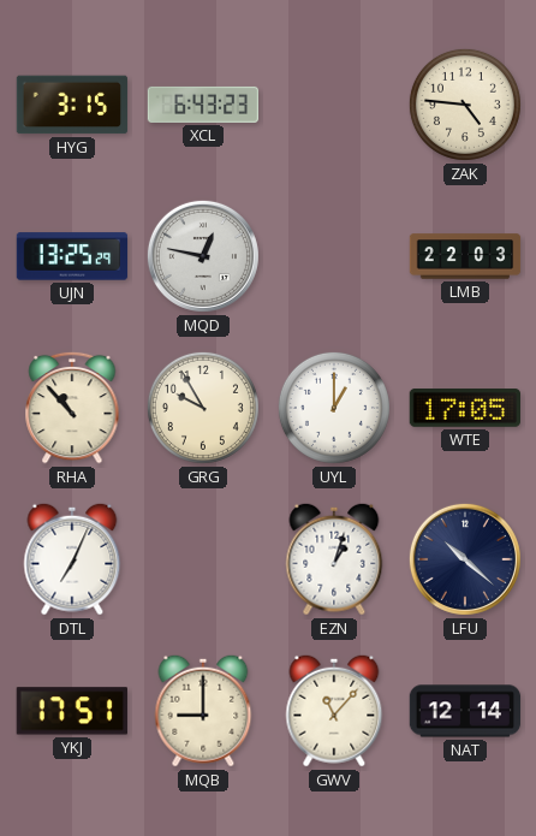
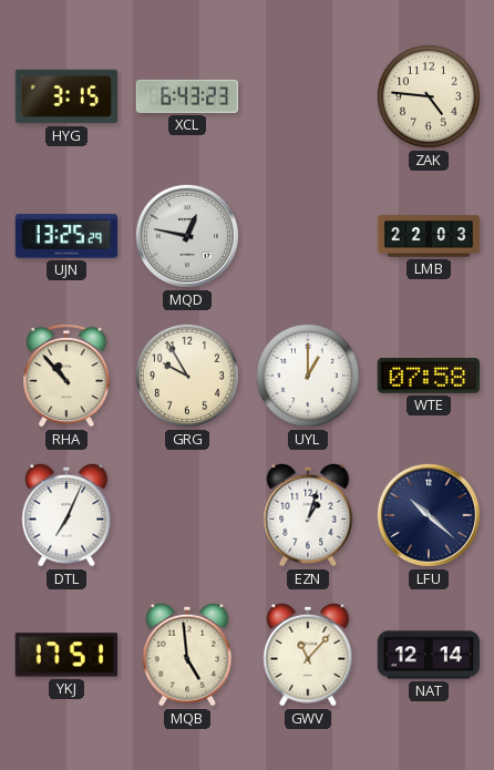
WTE: 17:05 -> 07:58 (428, 376)
MQB: 9:00 -> 4:59 (187, 655)
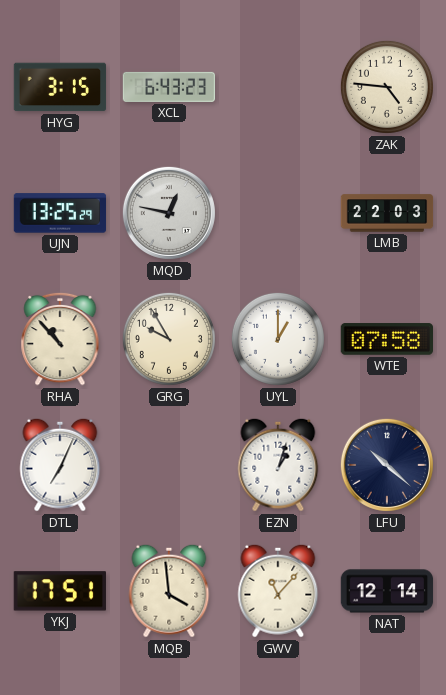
MQB: 4:59 -> 3:59 (169, 591)
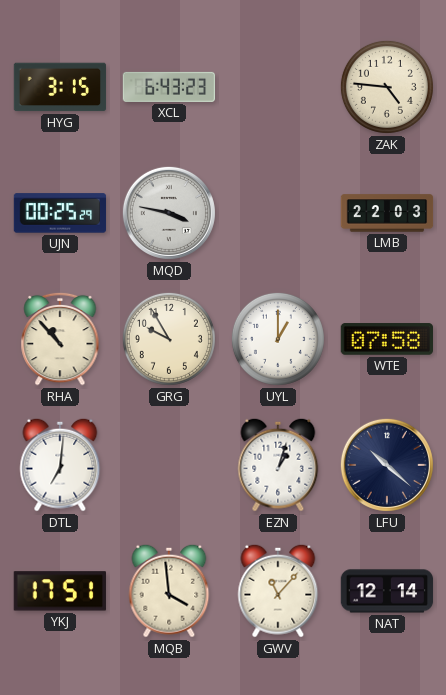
UJN: 13:25 -> 00:25 (60, 213)
MQD: 12:47 -> 3:47 (169, 213)
DTL: 7:04 -> 7:01 (60, 465)
